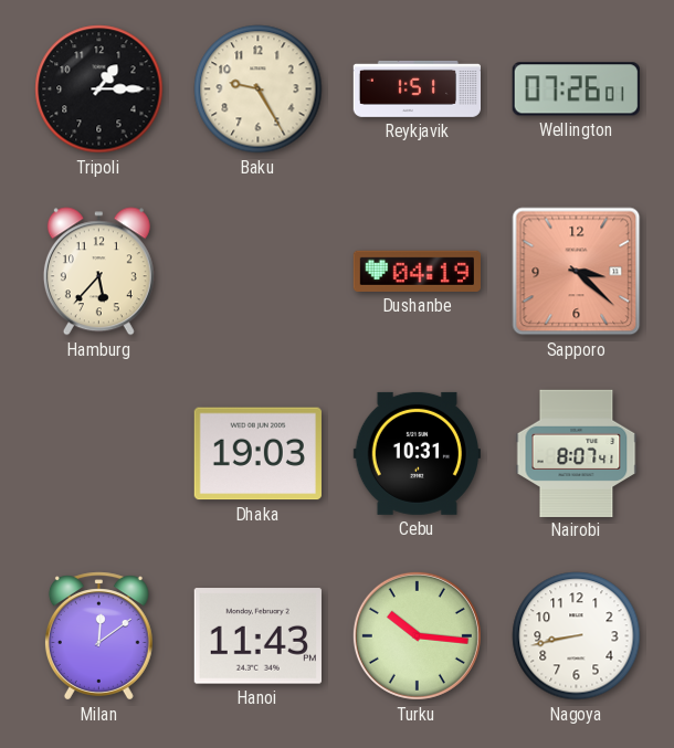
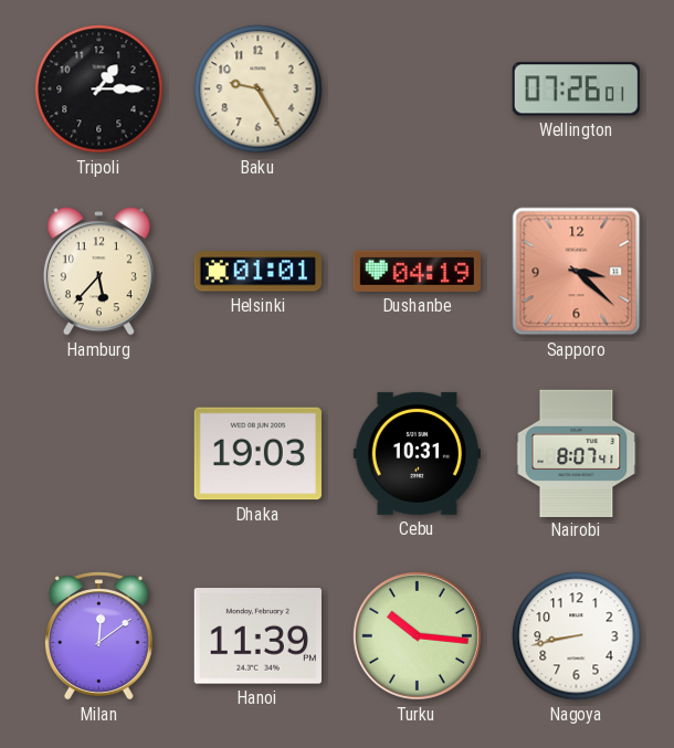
Reykjavik: 1:51 -> none (417, 88)
Helsinki: none -> 01:01 (257, 272)
Hanoi: 11:43 -> 11:39 (257, 636)
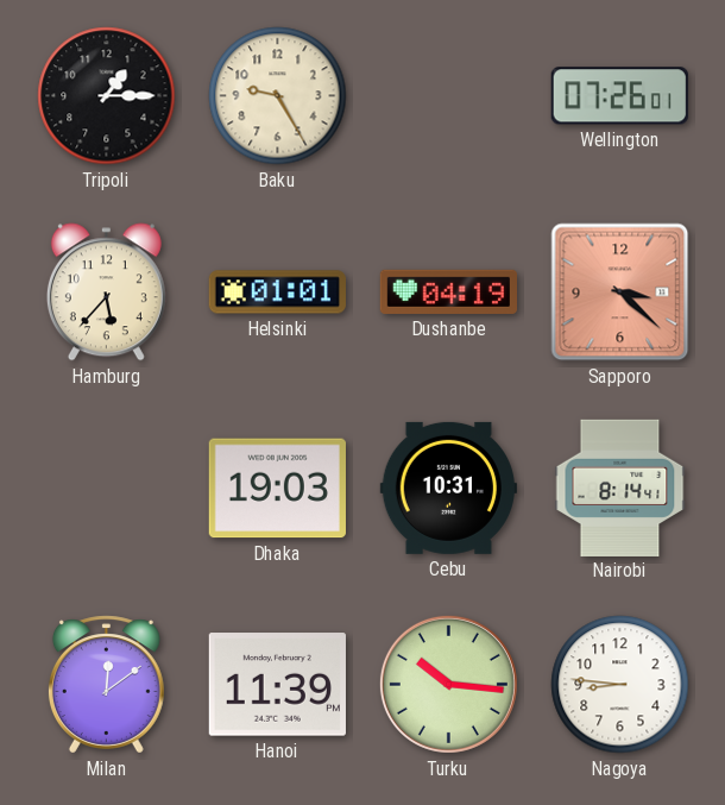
Nairobi: 8:07 -> 8:14 (620, 488)
Nagoya: 8:43 -> 8:46 (620, 685)
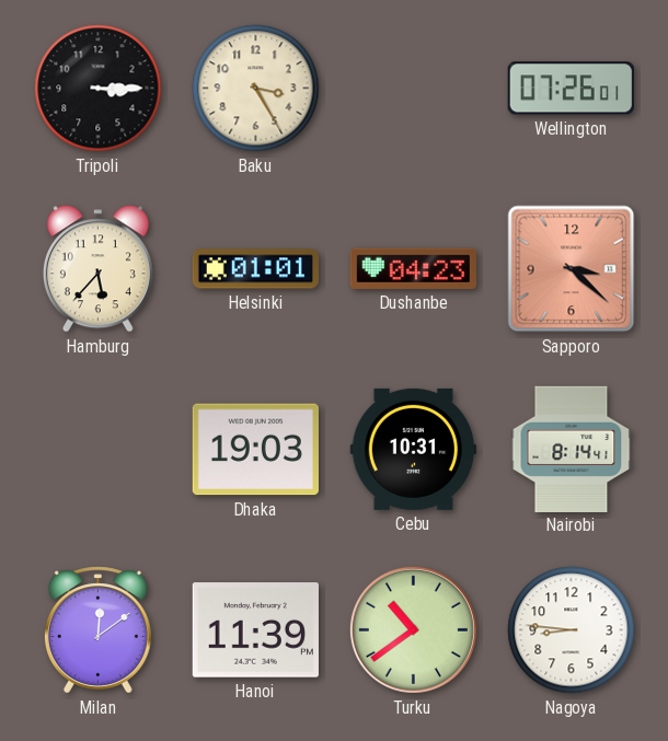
Tripoli: 1:15 -> 3:15 (99, 89)
Baku: 9:25 -> 3:25 (256, 89)
Dushanbe: 04:19 -> 04:23 (413, 268)
Turku: 10:16 -> 10:39 (413, 629)
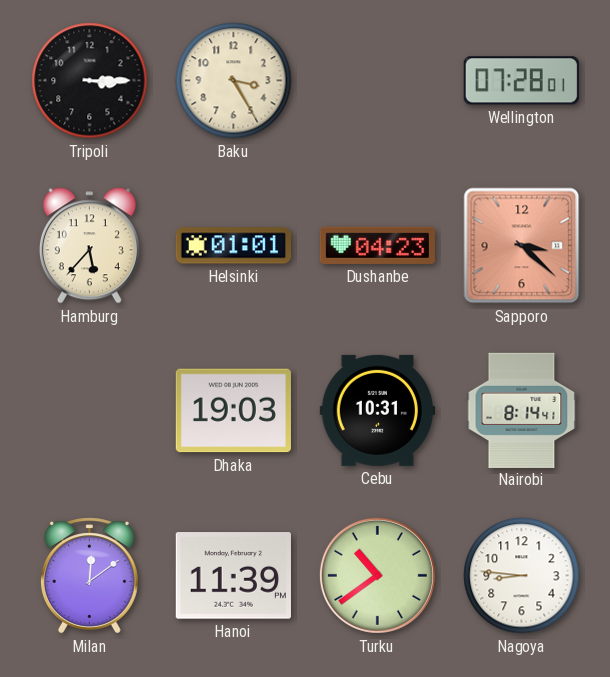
Wellington: 07:26 -> 07:28 (521, 81)
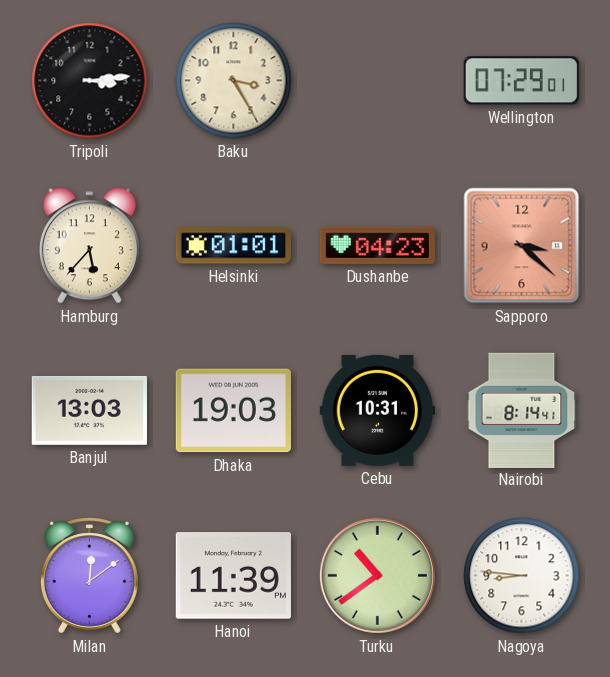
Tripoli: 3:15 -> 3:14 (90, 81)
Wellington: 07:28 -> 07:29 (521, 81)
Banjul: none -> 13:03 (89, 410)
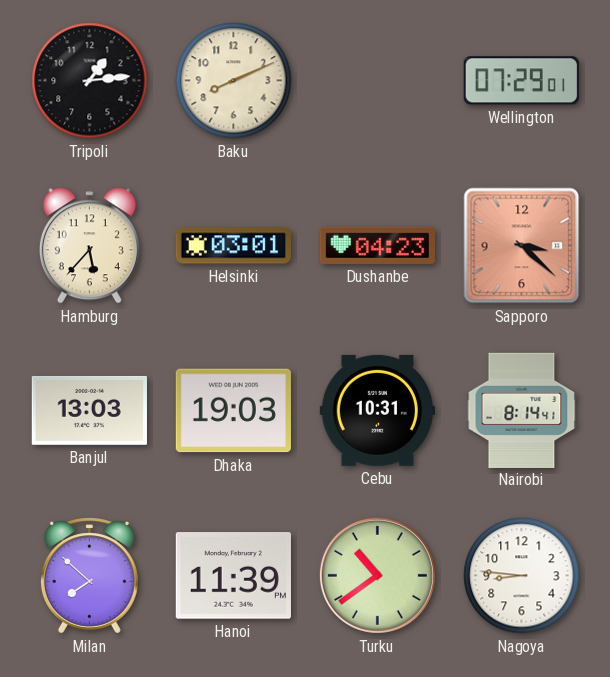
Tripoli: 3:14 -> 1:14 (90, 81)
Baku: 3:25 -> 8:11 (234, 81)
Helsinki: 01:01 -> 03:01 (233, 246)
Milan: 12:09 -> 7:52 (89, 576)
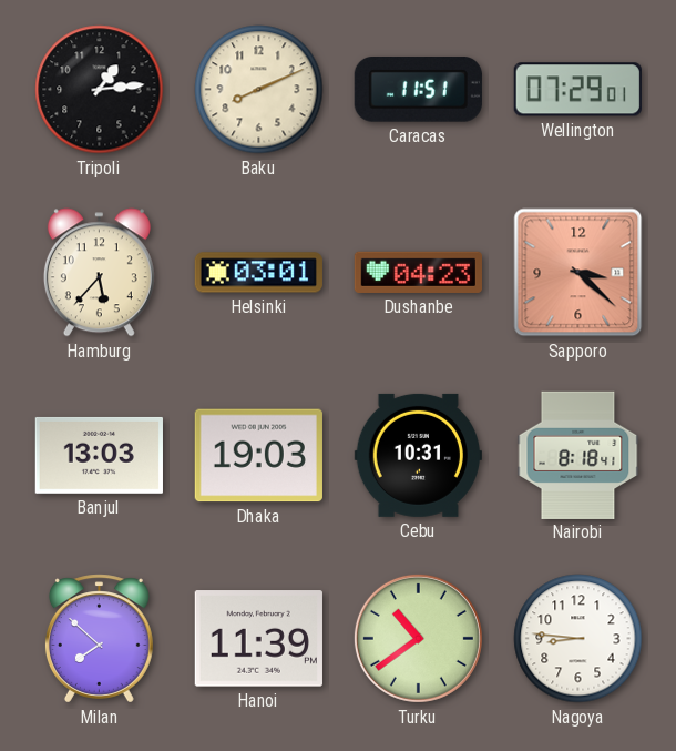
Caracas: none -> 11:51 (418, 89)
Nairobi: 8:14 -> 8:18 (578, 455)
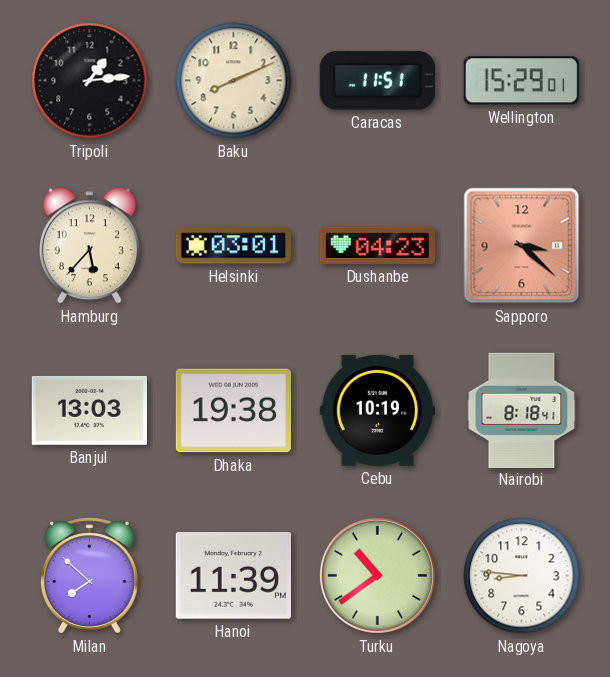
Wellington: 07:29 -> 15:29 (521, 81)
Dhaka: 19:03 -> 19:38 (233, 411)
Cebu: 10:31 -> 10:19 (377, 410)
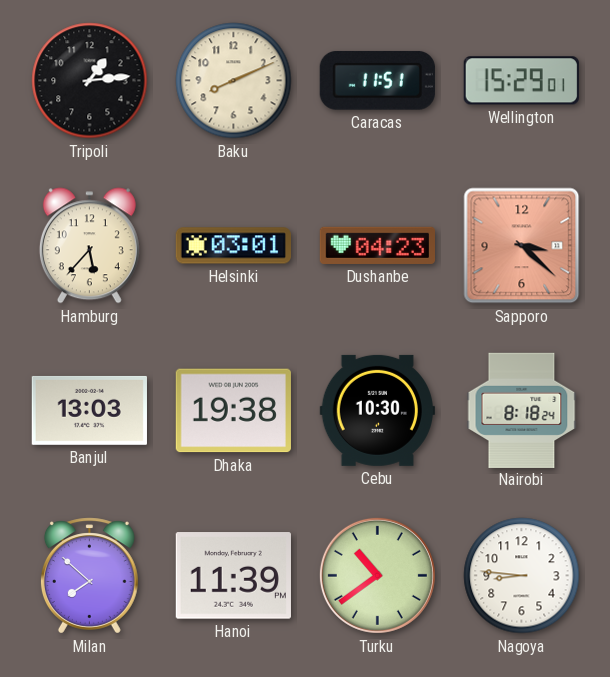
Cebu: 10:19 -> 10:30 (377, 410)
Nairobi: 8:18:41 -> 8:18:24 (522, 410)
